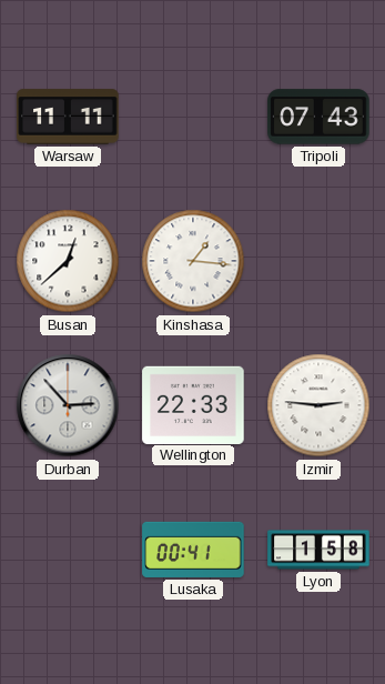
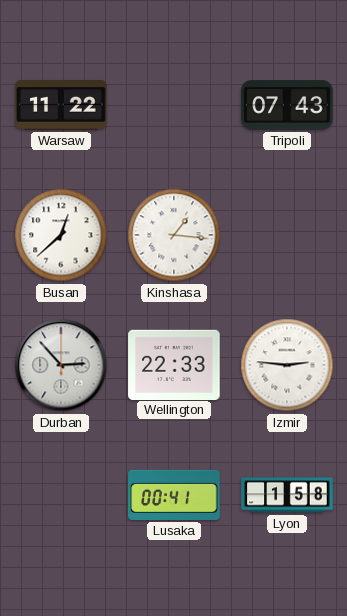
Warsaw: 11:11 -> 11:22 (61, 105)
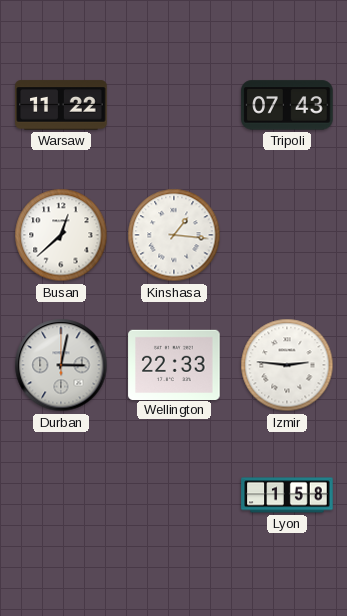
Durban: 2:53 -> 3:02 (61, 365)
Lusaka: 00:41 -> none (174, 495)
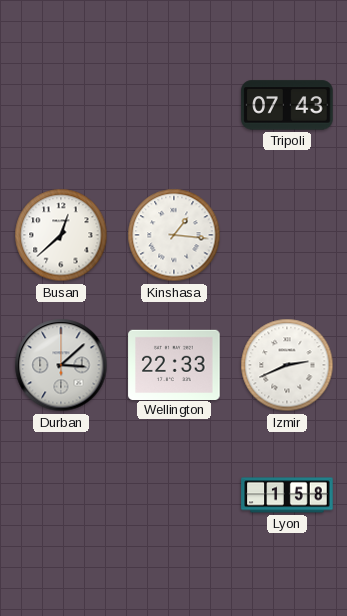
Warsaw: 11:22 -> none (61, 105)
Durban: 3:02 -> 3:08 (61, 365)
Izmir: 2:46 -> 2:41 (287, 365)
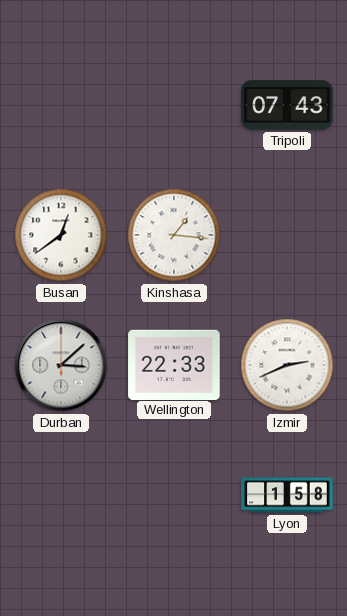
Busan: 12:38 -> 12:39 (61, 235)
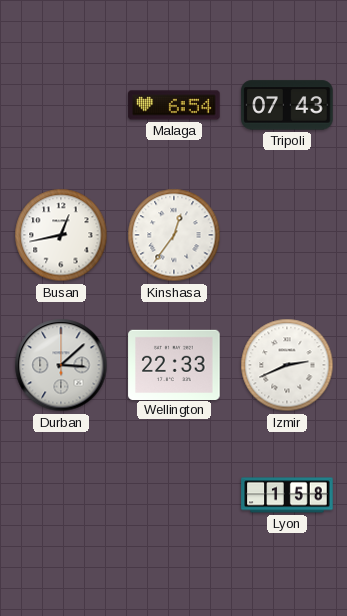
Malaga: none -> 6:54 (174, 105)
Busan: 12:39 -> 12:43 (61, 235)
Kinshasa: 1:16 -> 12:36 (174, 235)
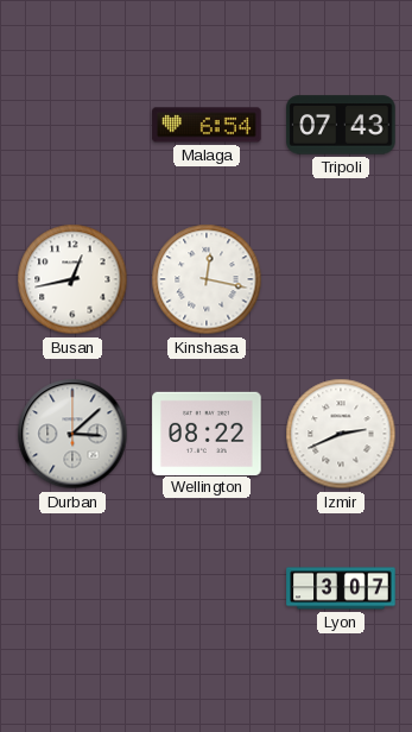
Kinshasa: 12:36 -> 12:17 (207, 279)
Wellington: 22:33 -> 08:22 (207, 433)
Lyon: 1:58 -> 3:07 (341, 588)
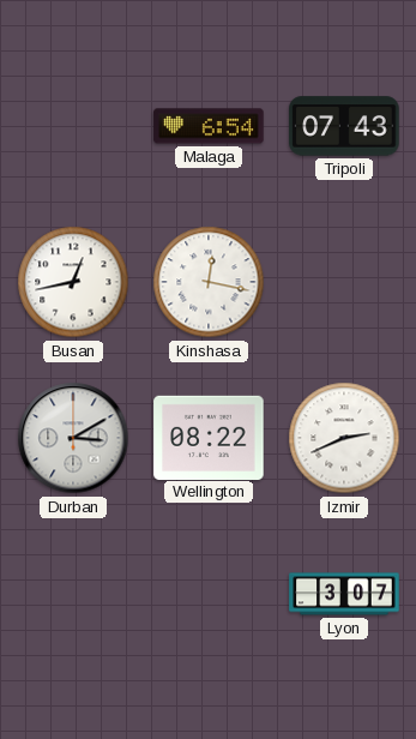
Durban: 3:08 -> 3:10 (73, 438)
